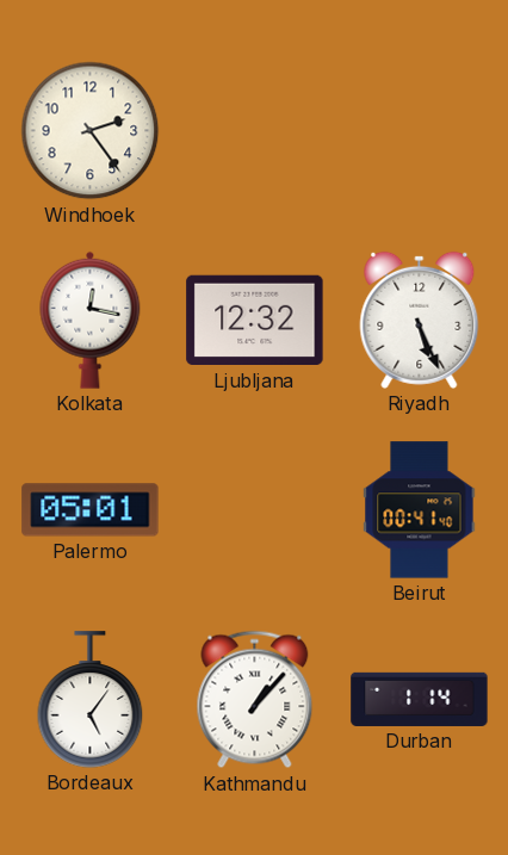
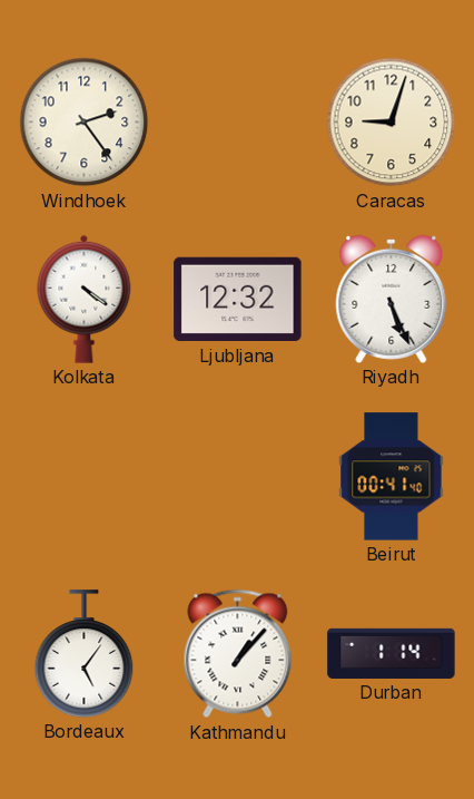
Caracas: none -> 9:03 (392, 123)
Kolkata: 12:17 -> 4:21 (85, 299)
Palermo: 05:01 -> none (91, 510)
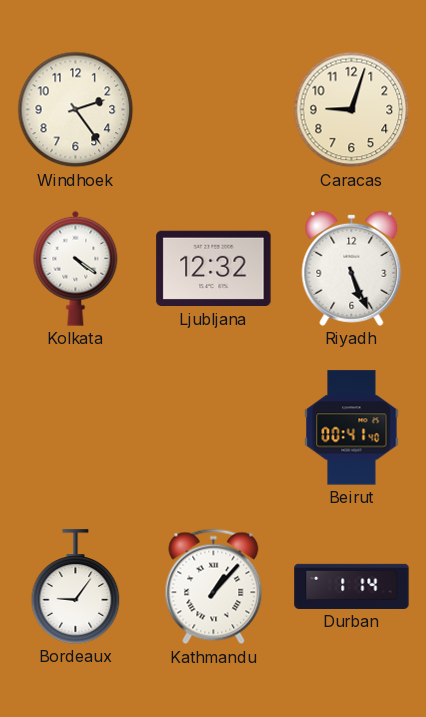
Bordeaux: 5:06 -> 9:06 (76, 587)
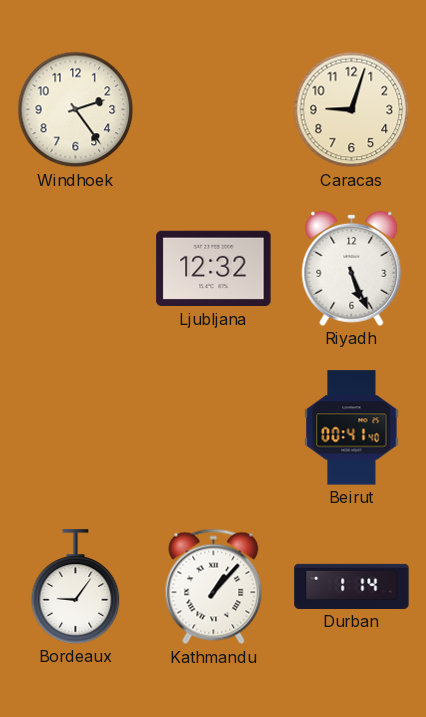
Kolkata: 4:21 -> none (76, 268)
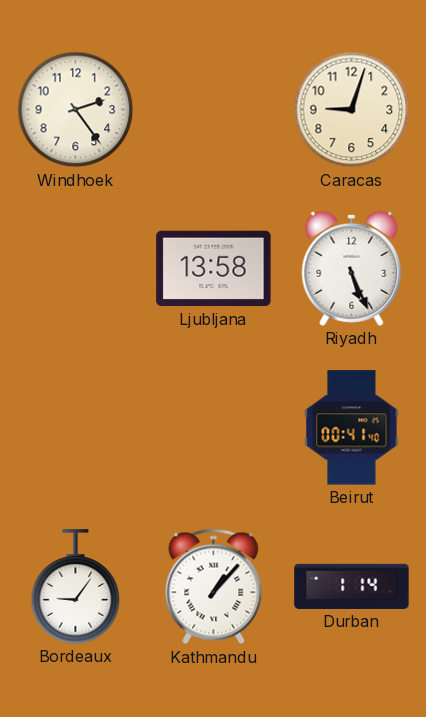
Ljubljana: 12:32 -> 13:58 (214, 269)
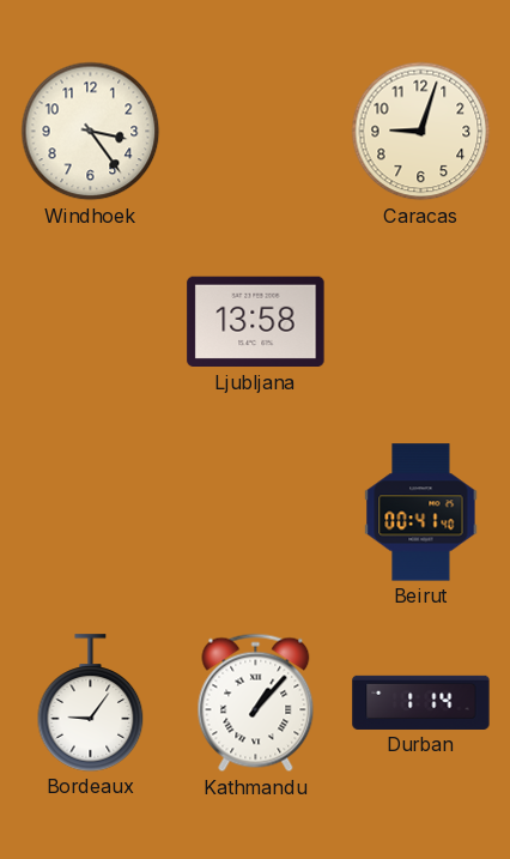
Windhoek: 2:24 -> 3:24 (91, 132)
Riyadh: 5:26 -> none (352, 268)
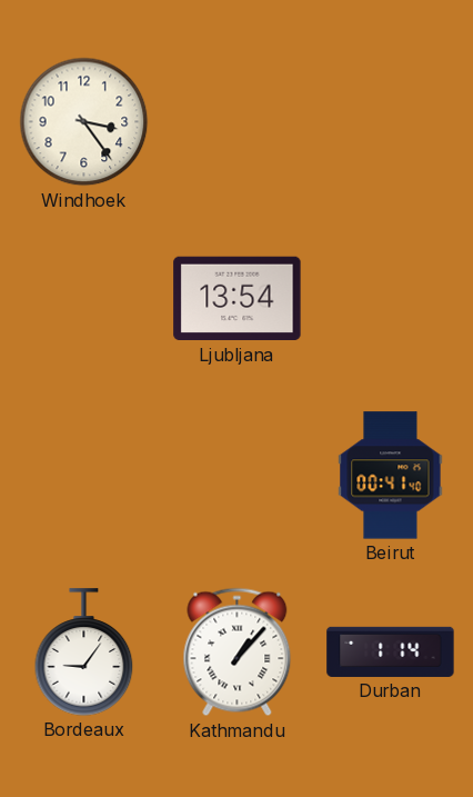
Caracas: 9:03 -> none (421, 132)
Ljubljana: 13:58 -> 13:54 (238, 299)
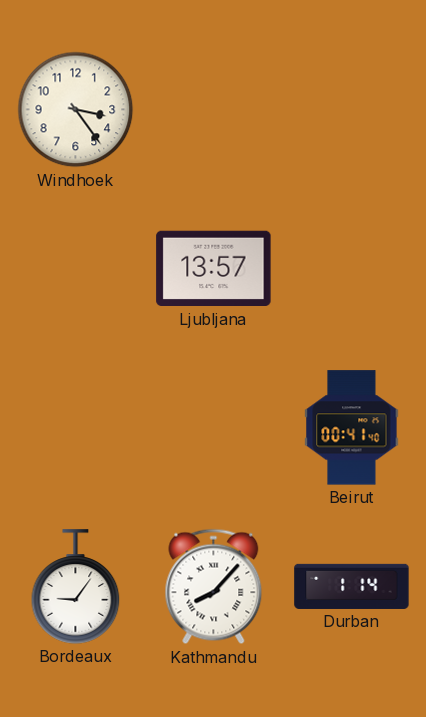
Ljubljana: 13:54 -> 13:57 (214, 269)
Kathmandu: 1:07 -> 8:07 (214, 587)
